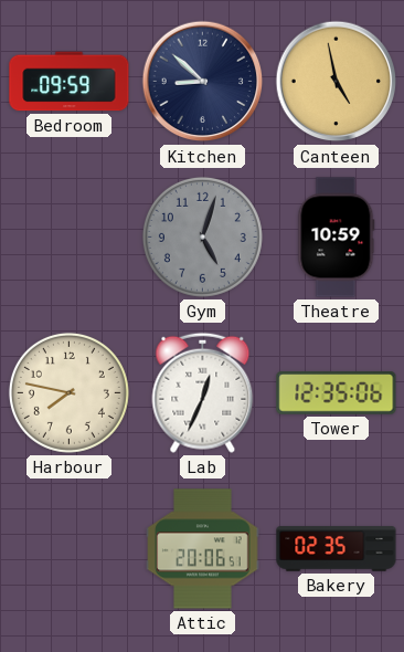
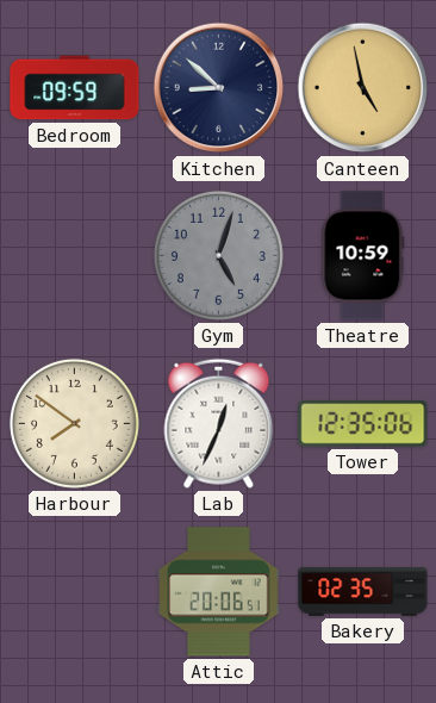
Harbour: 7:47 -> 7:51 (74, 423)
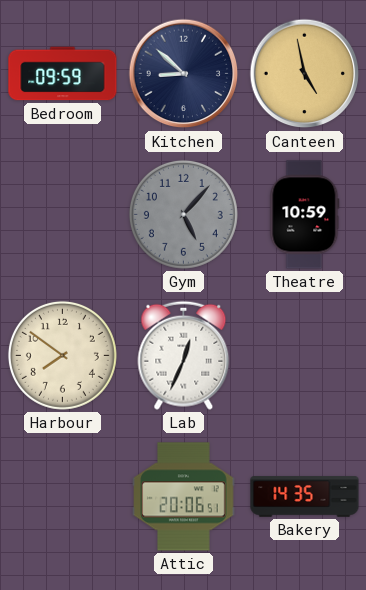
Gym: 5:03 -> 5:07 (183, 214)
Tower: 12:35 -> none (363, 424)
Bakery: 02:35 -> 14:35 (305, 497)
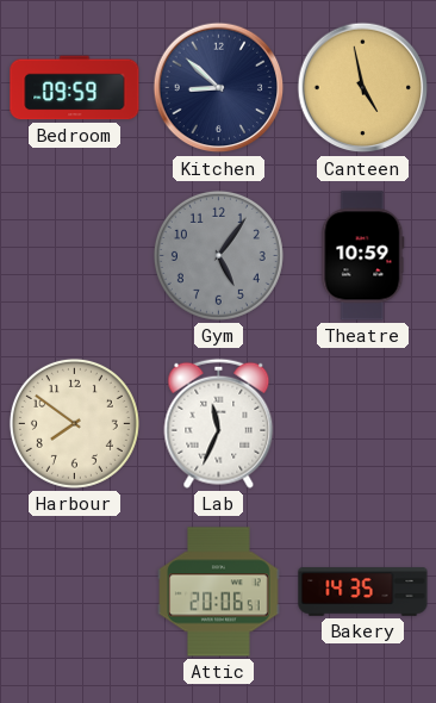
Gym: 5:07 -> 5:06 (218, 255)
Lab: 12:34 -> 11:34 (219, 423)
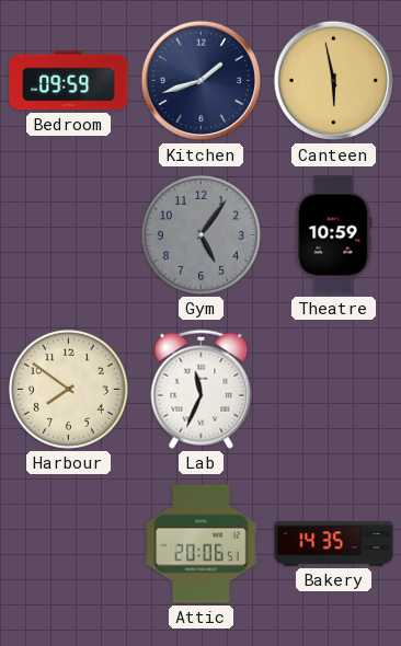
Kitchen: 8:52 -> 1:42 (202, 81)
Canteen: 4:58 -> 5:58 (334, 81)
